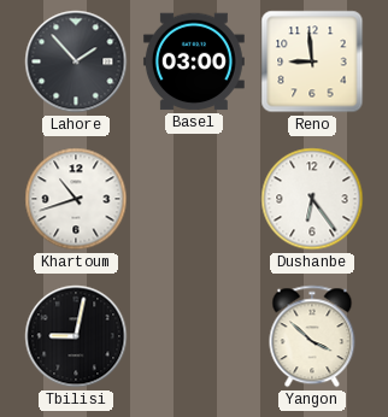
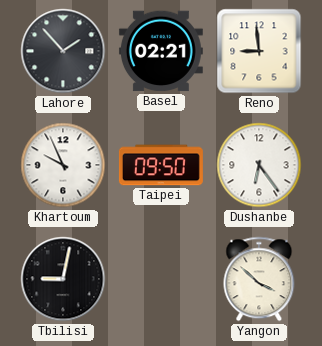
Basel: 03:00 -> 02:21 (161, 51)
Khartoum: 10:42 -> 9:56 (63, 165)
Taipei: none -> 09:50 (161, 165)
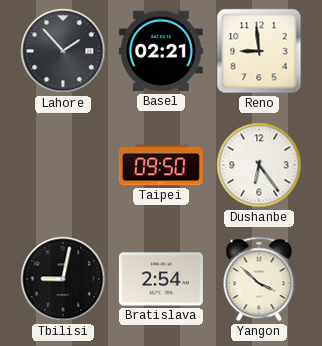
Khartoum: 9:56 -> none (63, 165)
Bratislava: none -> 2:54 (161, 279)
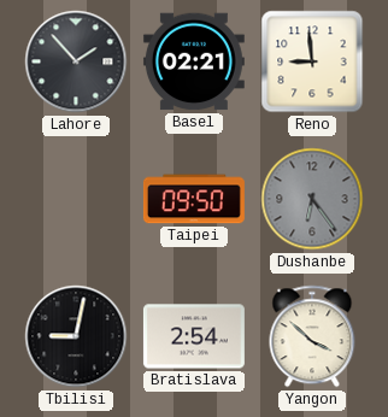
Dushanbe dial: white -> grey (312, 199)
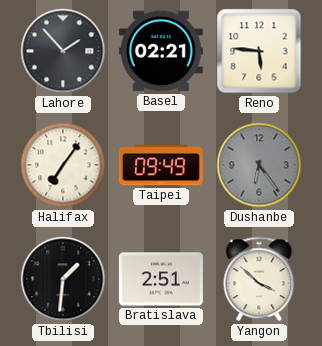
Reno: 8:59 -> 5:46 (259, 51)
Halifax: none -> 7:06 (63, 165)
Taipei: 09:50 -> 09:49 (161, 165)
Tbilisi: 9:02 -> 1:31 (63, 279)
Bratislava: 2:54 -> 2:51 (161, 279)
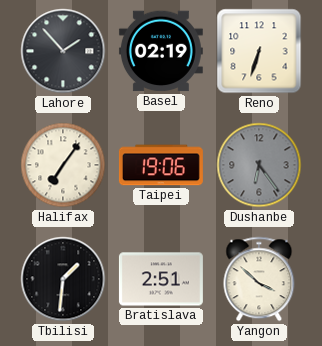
Basel: 02:21 -> 02:19 (161, 51)
Reno: 5:46 -> 6:33 (259, 51)
Taipei: 09:49 -> 19:06 (161, 165)
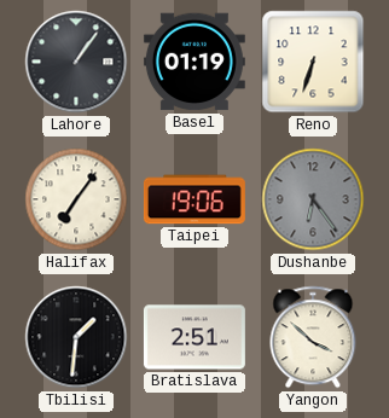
Lahore: 1:53 -> 1:06 (76, 62)
Basel: 02:19 -> 01:19 (194, 62)
